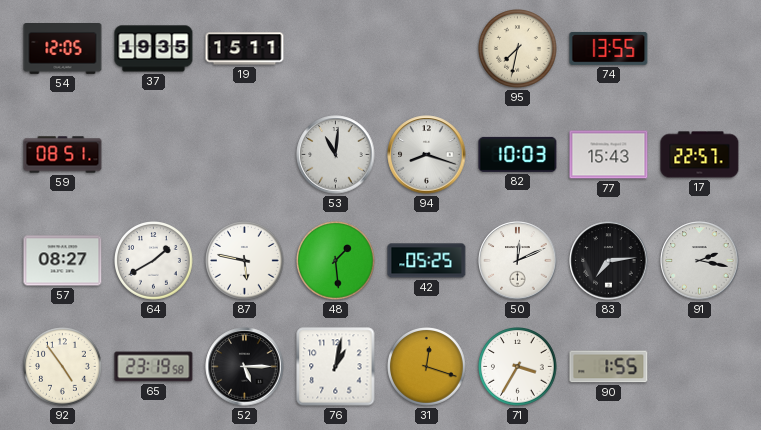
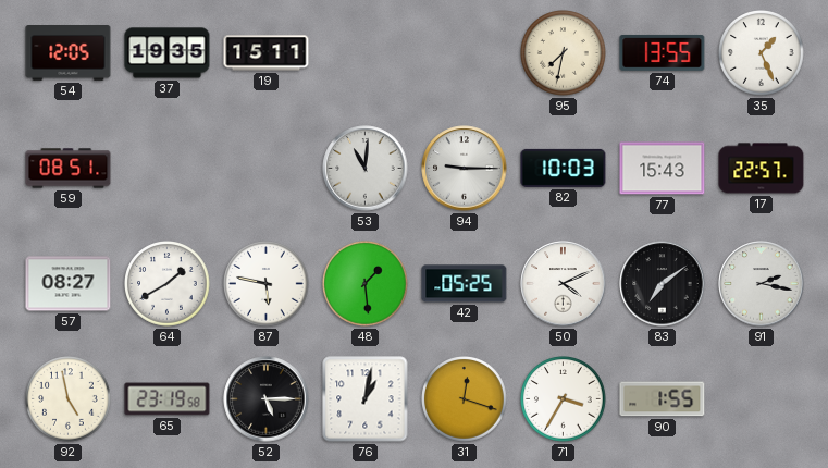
35: none -> 1:26 (762, 53)
94: 8:18 -> 9:15 (465, 169)
50: 12:11 -> 4:11 (564, 284)
83: 7:14 -> 7:09 (663, 284)
92: 4:54 -> 4:58 (69, 399)
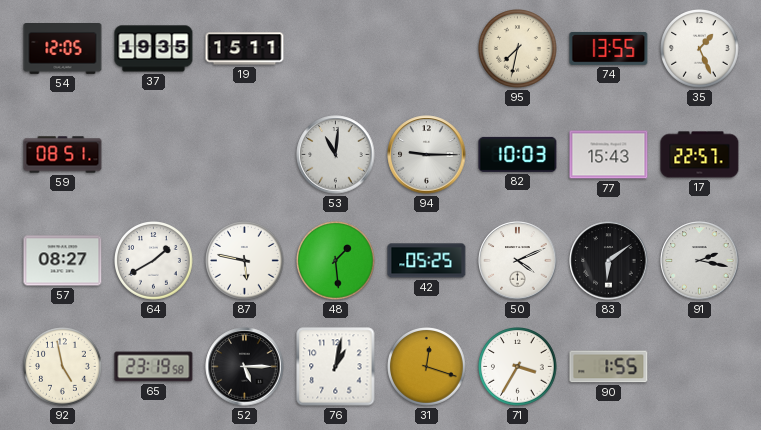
83: 7:09 -> 6:09 (609, 261)
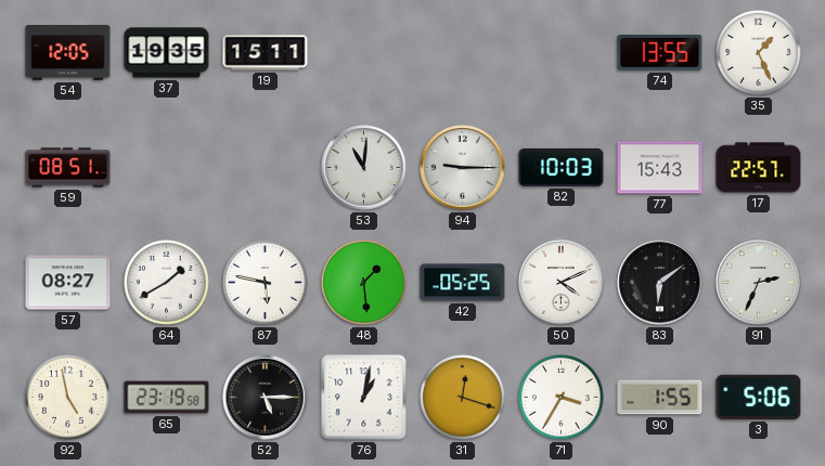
95: 7:32 -> none (518, 49)
91: 2:17 -> 2:34 (759, 283)
3: none -> 5:06 (759, 397)
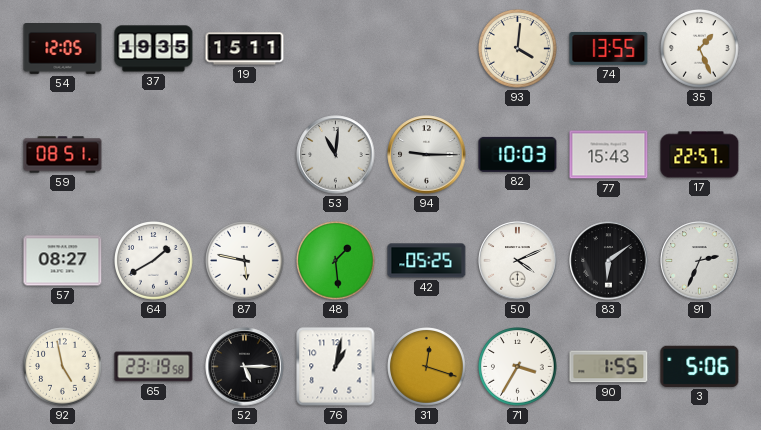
93: none -> 4:01 (518, 49)
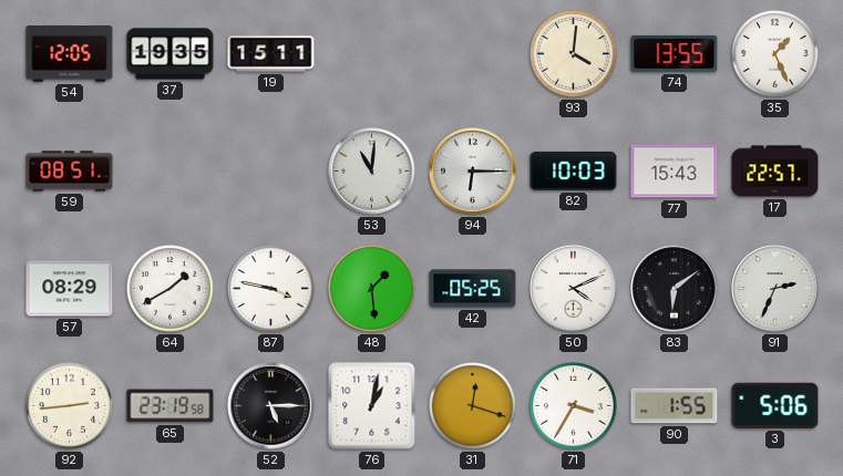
94: 9:15 -> 6:15 (473, 172)
57: 08:27 -> 08:29 (70, 289)
87: 5:47 -> 3:47 (271, 289)
92: 4:58 -> 2:44 (70, 406)
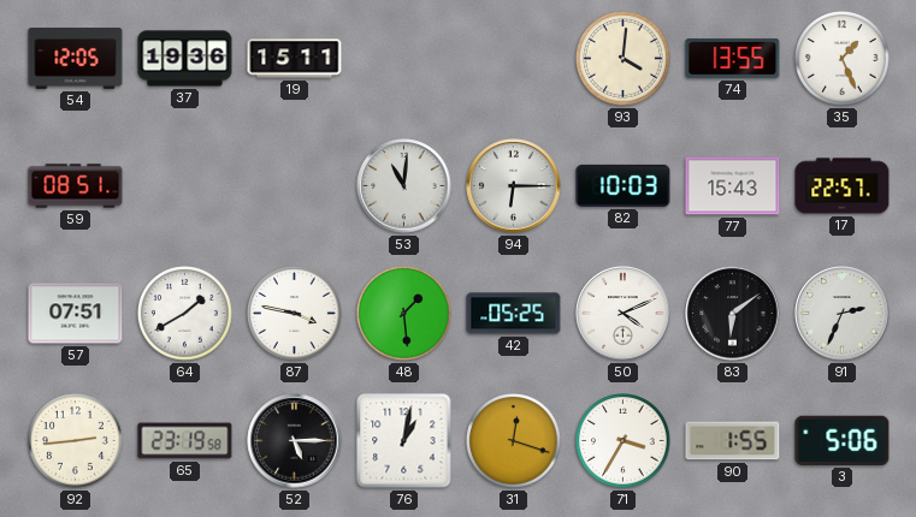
37: 19:35 -> 19:36 (185, 59)
57: 08:29 -> 07:51 (76, 314)
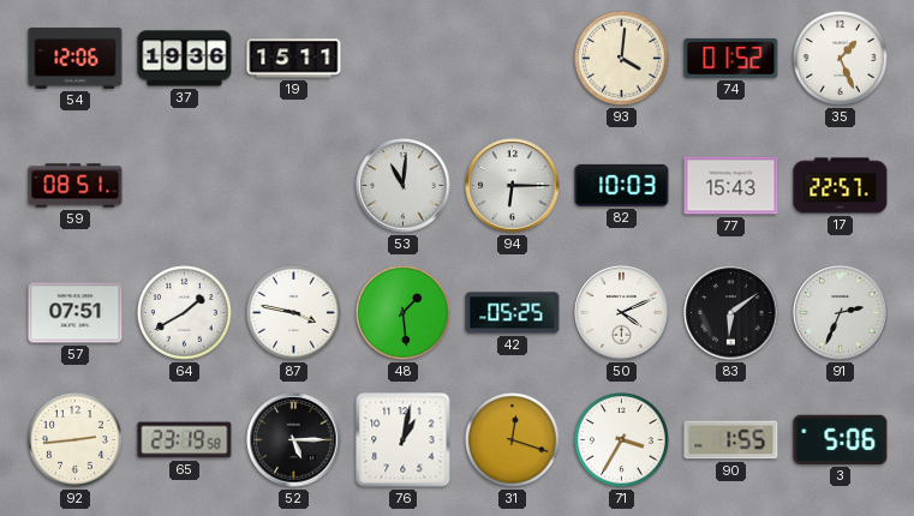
54: 12:05 -> 12:06 (76, 59)
74: 13:55 -> 01:52 (731, 58)
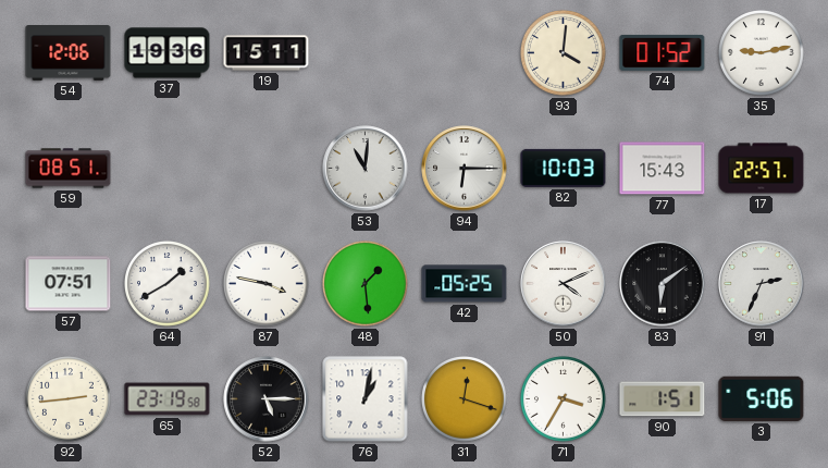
35: 1:26 -> 9:13 (762, 53)
90: 1:55 -> 1:51 (663, 399)
